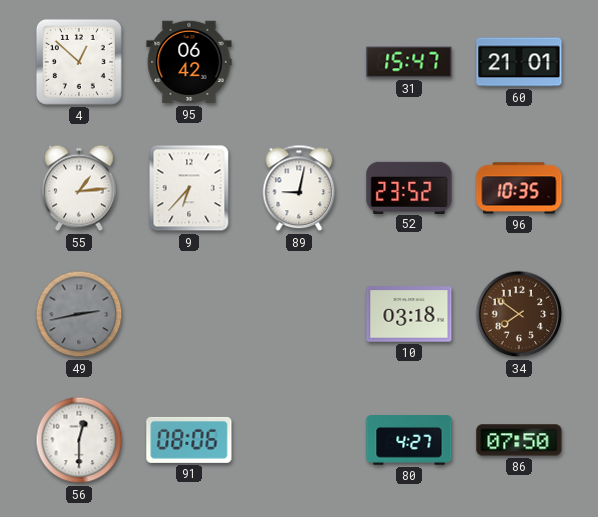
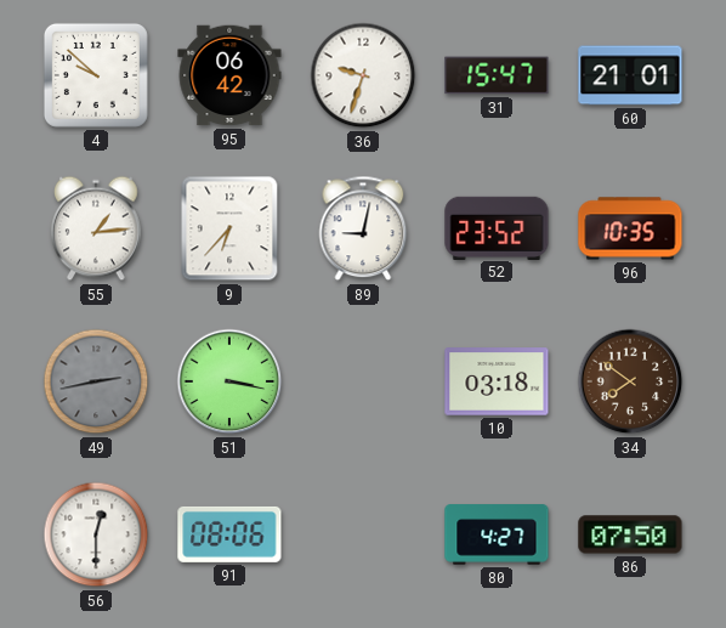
4: 12:52 -> 9:52 (96, 75)
36: none -> 9:33 (363, 75)
51: none -> 3:17 (229, 381)
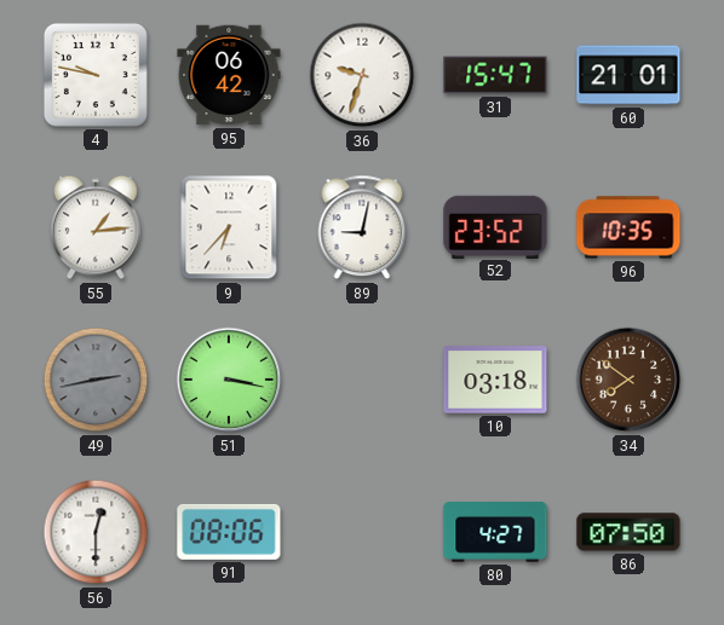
4: 9:52 -> 9:47 (96, 75)
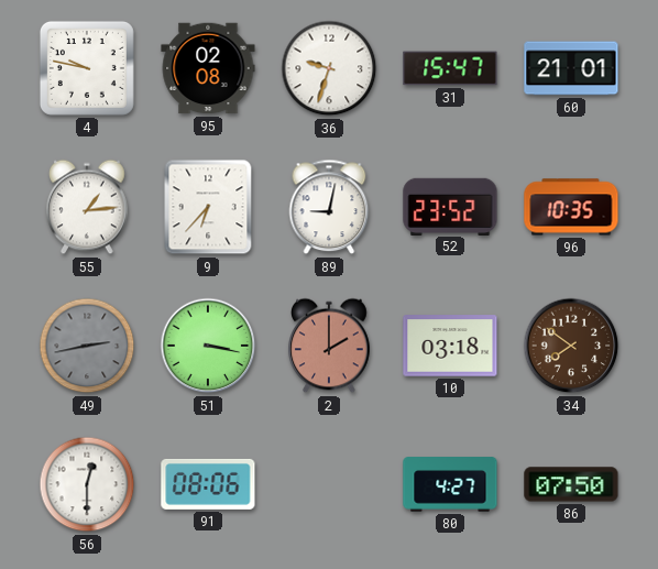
95: 06:42 -> 02:08 (208, 68)
2: none -> 2:00 (329, 346)
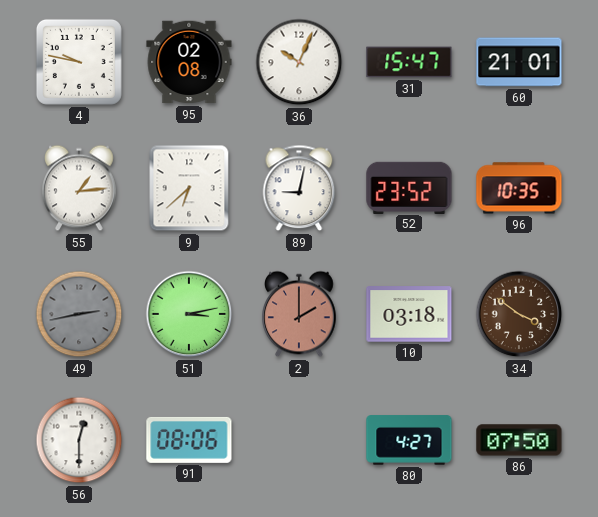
36: 9:33 -> 10:04 (299, 62)
9: 6:37 -> 6:38 (189, 188)
51: 3:17 -> 3:13 (189, 314)
34: 7:51 -> 3:51 (519, 314)
